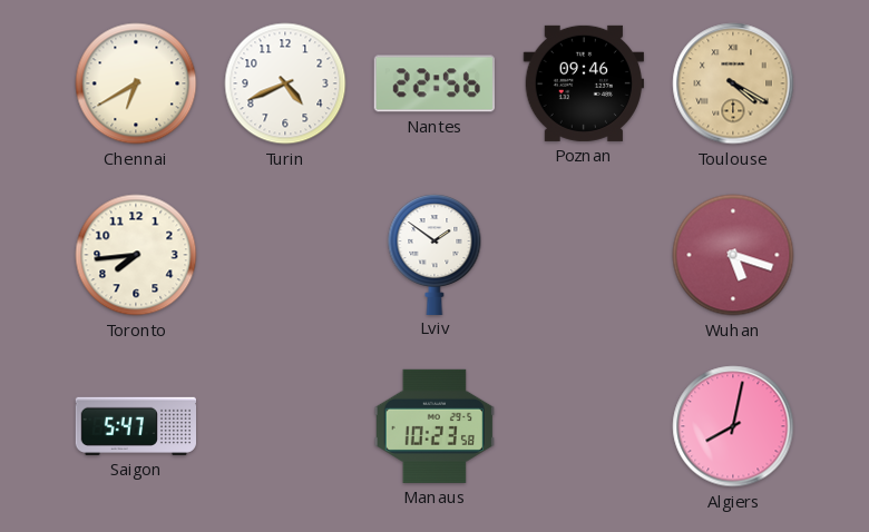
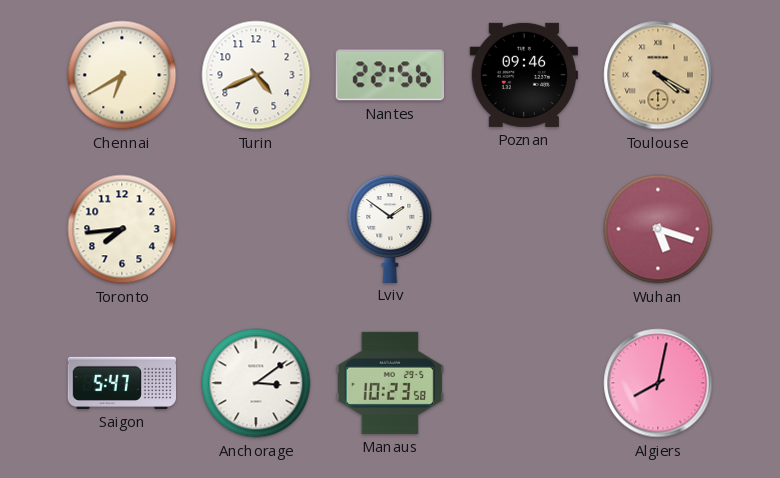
Anchorage: none -> 3:09 (256, 383)
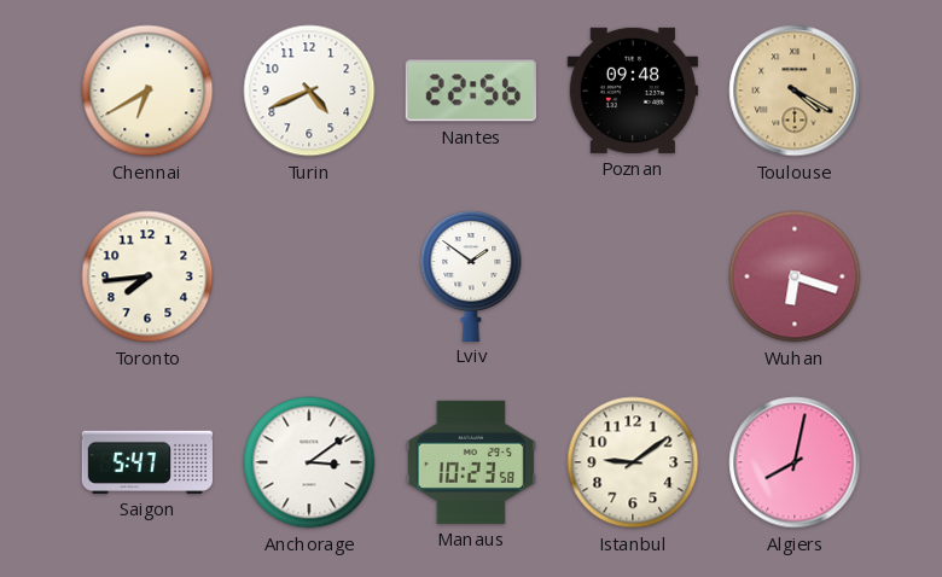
Poznan: 09:46 -> 09:48 (632, 91)
Wuhan: 5:18 -> 6:18 (795, 276)
Istanbul: none -> 9:09 (633, 462)
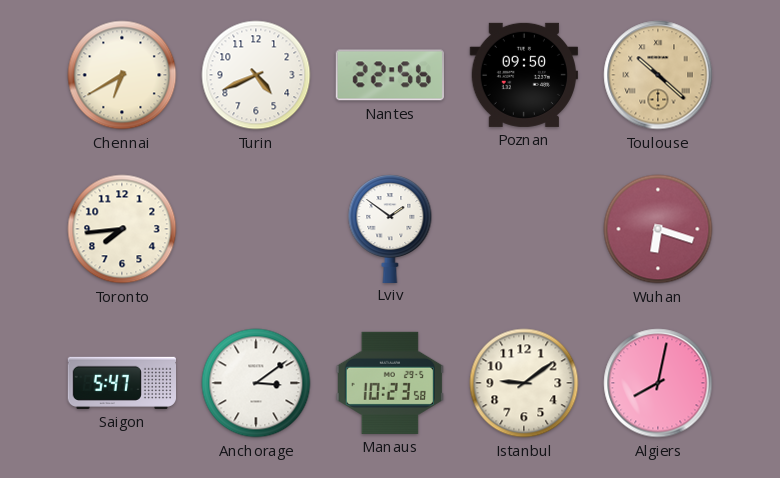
Poznan: 09:48 -> 09:50 (523, 75)
Toulouse: 4:20 -> 10:22 (658, 75)
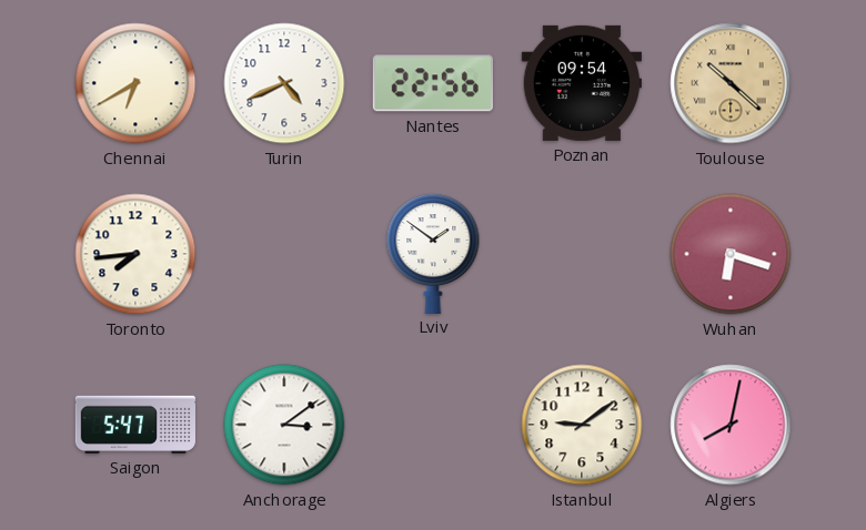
Poznan: 09:50 -> 09:54 (581, 83)
Manaus: 10:23 -> none (389, 383)
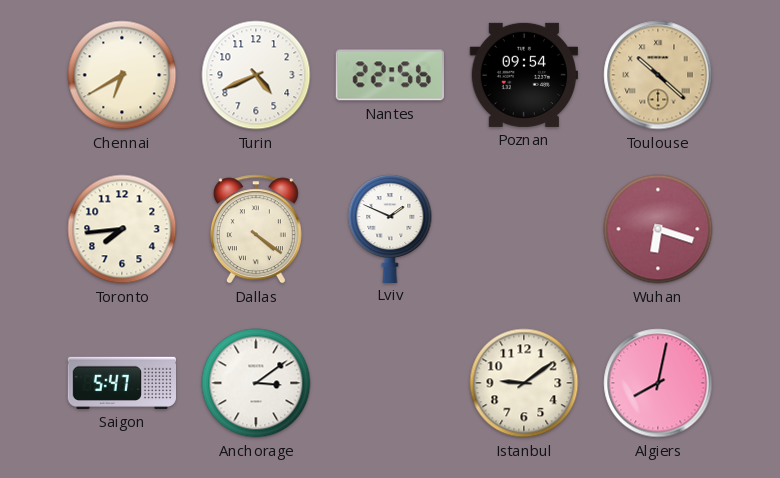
Dallas: none -> 4:21 (256, 229)
Lviv: 1:51 -> 1:49 (390, 228)
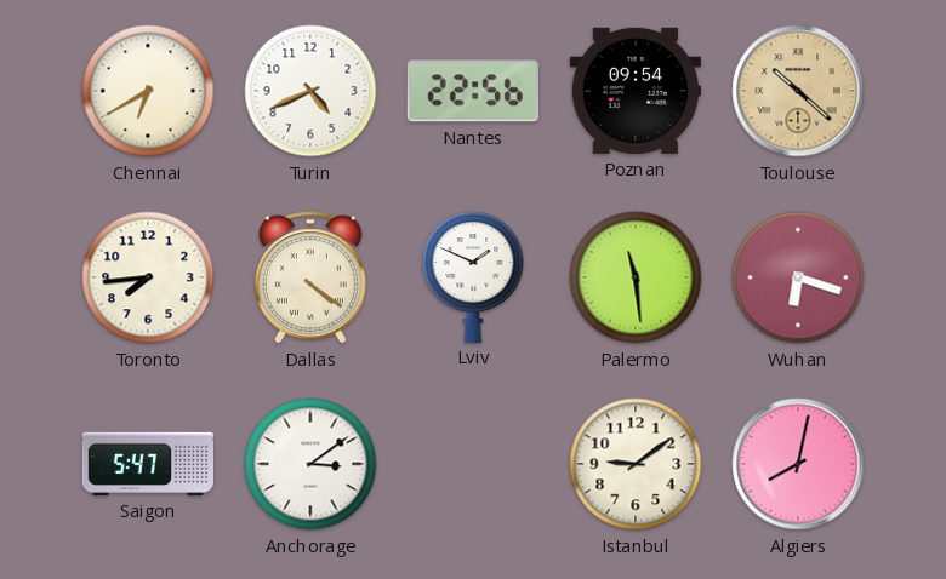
Palermo: none -> 11:29 (636, 277)
